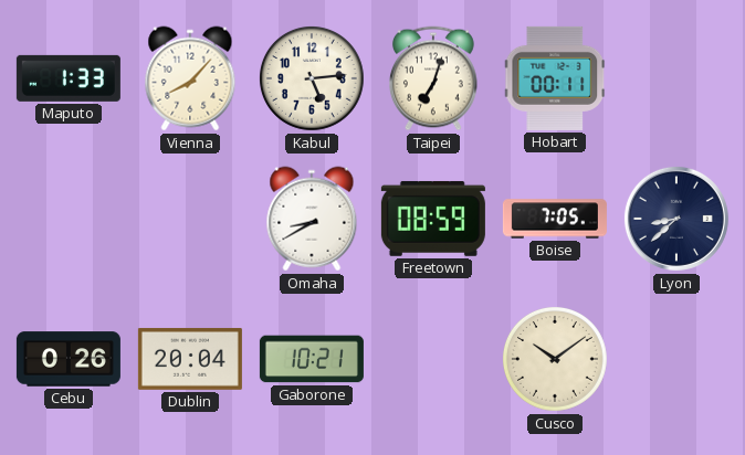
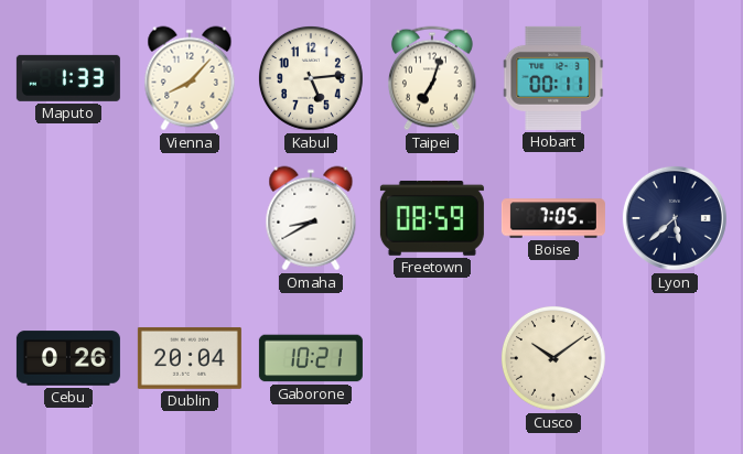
Lyon: 8:38 -> 5:38 (675, 218)
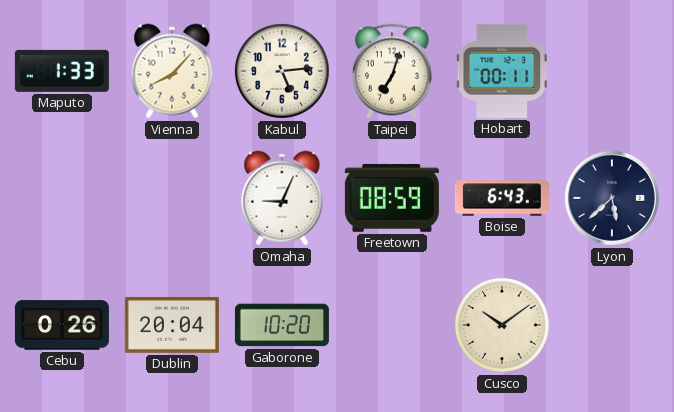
Omaha: 8:40 -> 9:04 (282, 198)
Boise: 7:05 -> 6:43 (502, 198)
Gaborone: 10:21 -> 10:20 (282, 325)
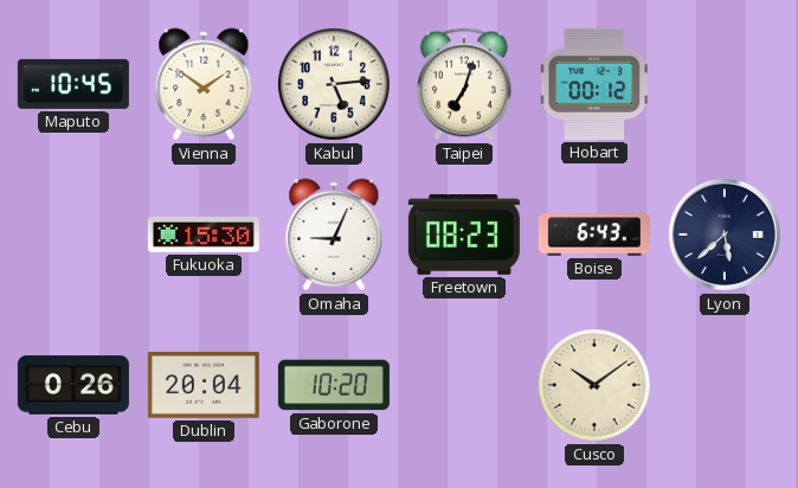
Maputo: 1:33 -> 10:45 (73, 84)
Vienna: 8:07 -> 1:51 (204, 84)
Hobart: 00:11 -> 00:12 (594, 84)
Fukuoka: none -> 15:30 (204, 236)
Freetown: 08:59 -> 08:23 (464, 235)
